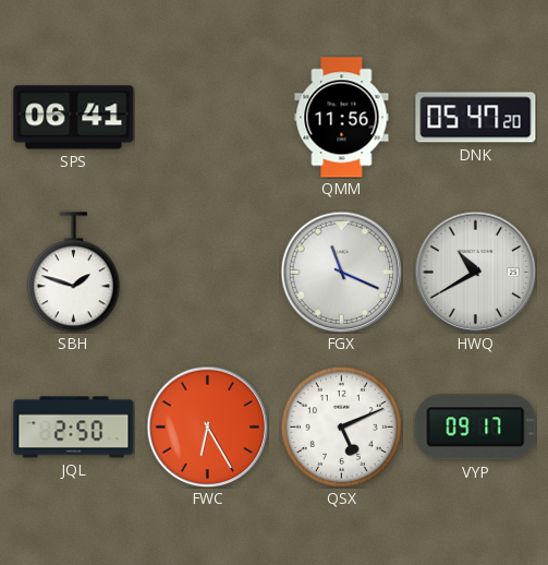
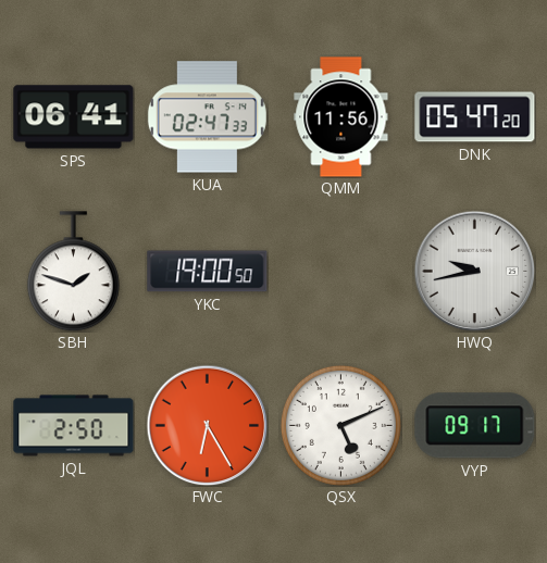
KUA: none -> 02:47 (207, 117)
YKC: none -> 19:00 (208, 272)
FGX: 11:19 -> none (341, 272)
HWQ: 10:40 -> 9:43 (474, 271)
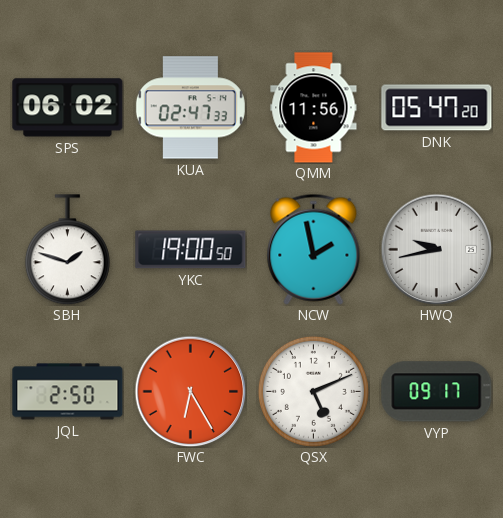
SPS: 06:41 -> 06:02 (68, 108)
NCW: none -> 1:58 (314, 249)
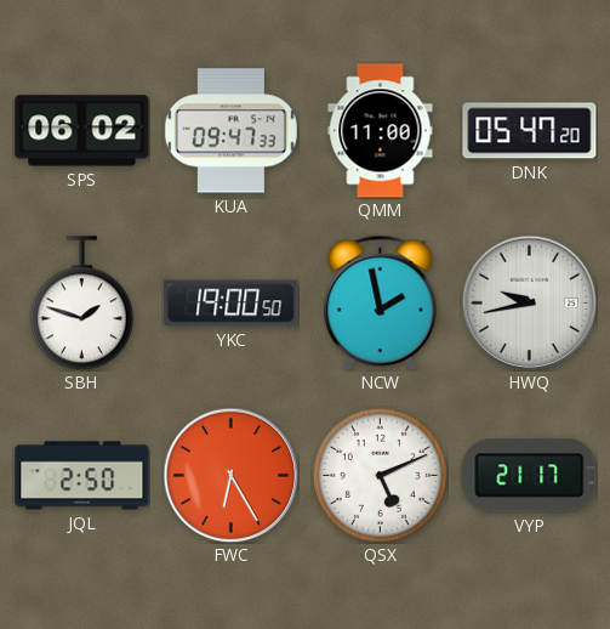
KUA: 02:47 -> 09:47 (230, 131)
QMM: 11:56 -> 11:00 (381, 131)
VYP: 09:17 -> 21:17 (530, 476)
